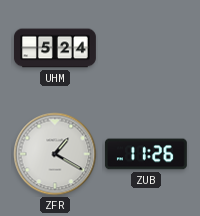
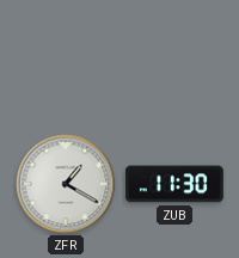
UHM: 5:24 -> none (56, 48)
ZUB: 11:26 -> 11:30 (174, 184)
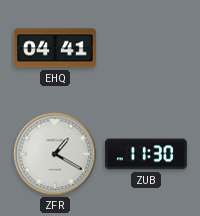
EHQ: none -> 04:41 (55, 48)
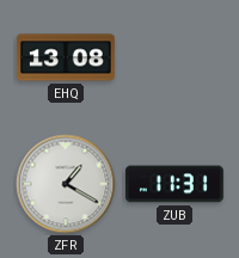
EHQ: 04:41 -> 13:08 (66, 57)
ZUB: 11:30 -> 11:31 (174, 184)
